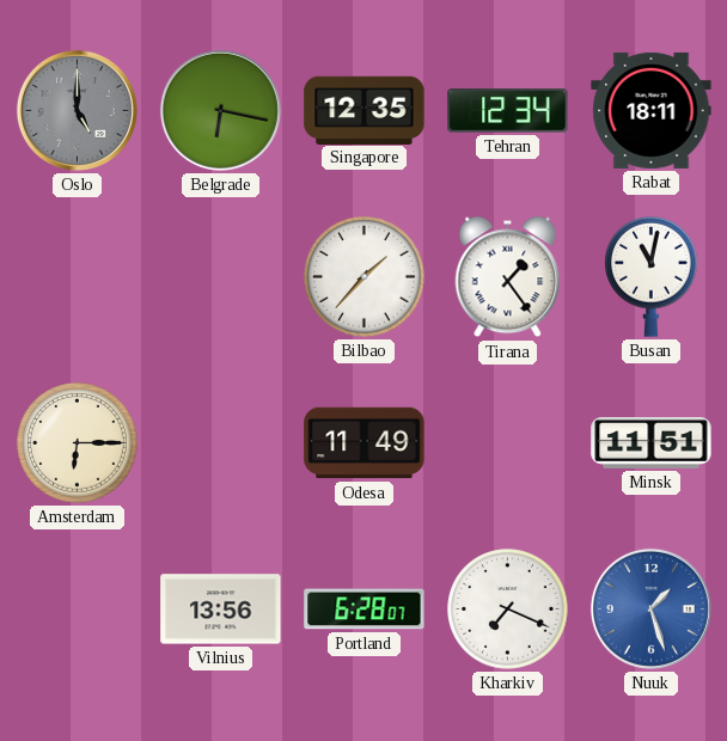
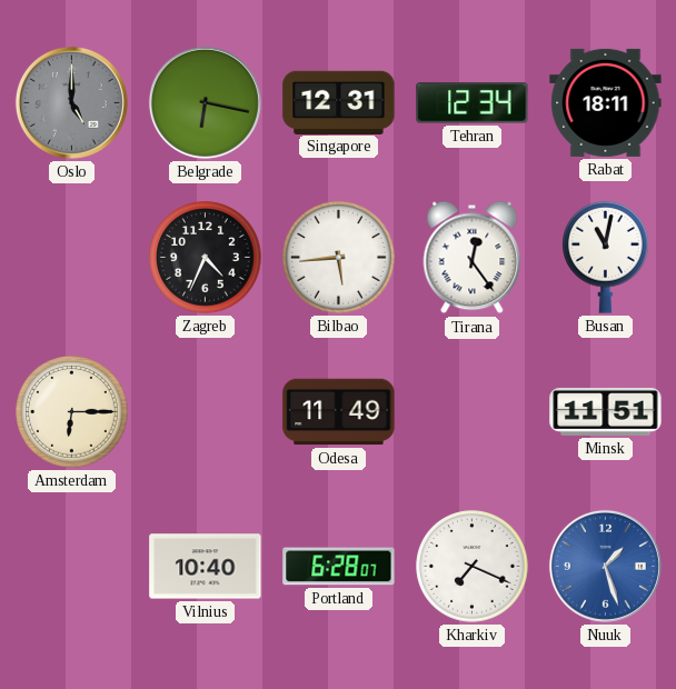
Singapore: 12:35 -> 12:31 (339, 102)
Zagreb: none -> 4:34 (206, 258)
Bilbao: 1:37 -> 5:44 (339, 258)
Tirana: 1:24 -> 12:24 (473, 258)
Vilnius: 13:56 -> 10:40 (206, 567)
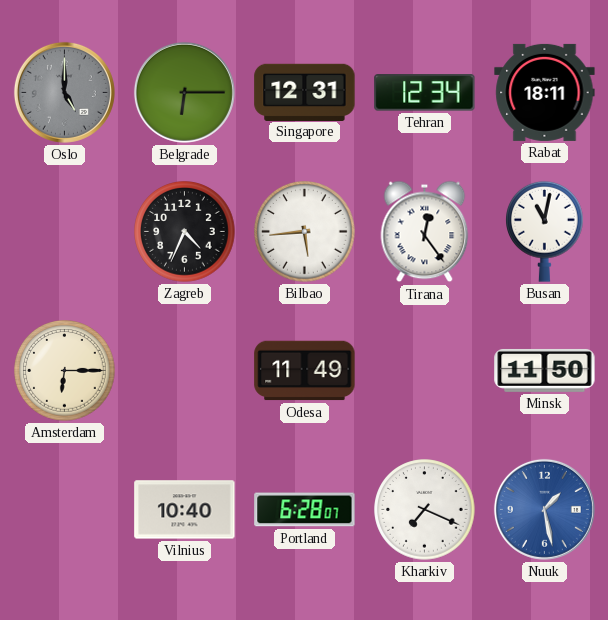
Belgrade: 6:17 -> 6:15 (184, 92)
Minsk: 11:51 -> 11:50 (545, 370)
Nuuk: 1:27 -> 1:28 (544, 509)
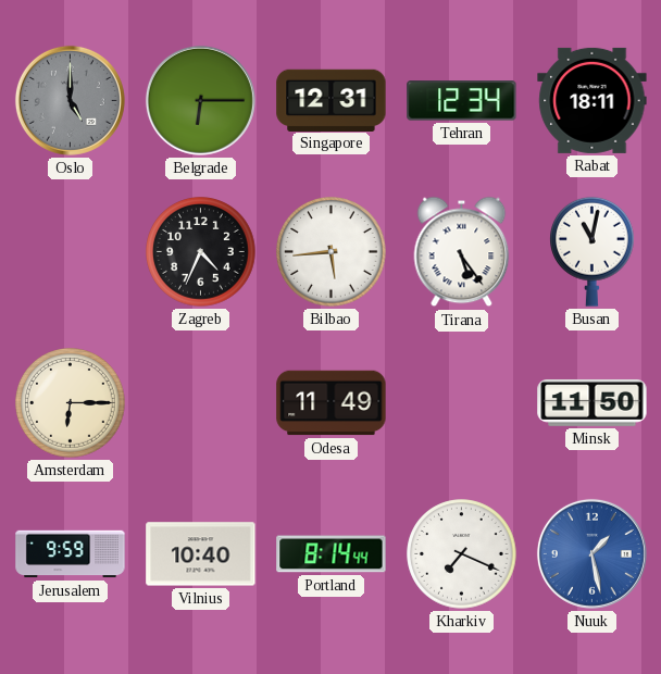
Tirana: 12:24 -> 5:24 (462, 252)
Jerusalem: none -> 9:59 (71, 554)
Portland: 6:28 -> 8:14 (332, 554)
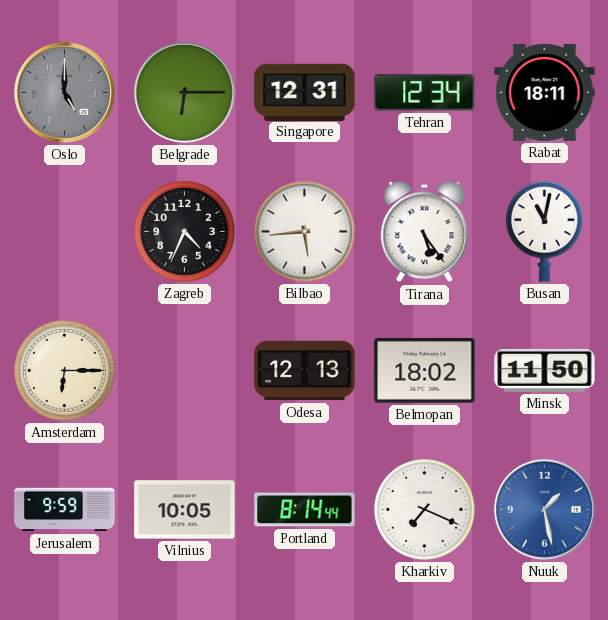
Odesa: 11:49 -> 12:13 (305, 371)
Belmopan: none -> 18:02 (425, 370)
Vilnius: 10:40 -> 10:05 (185, 510)
